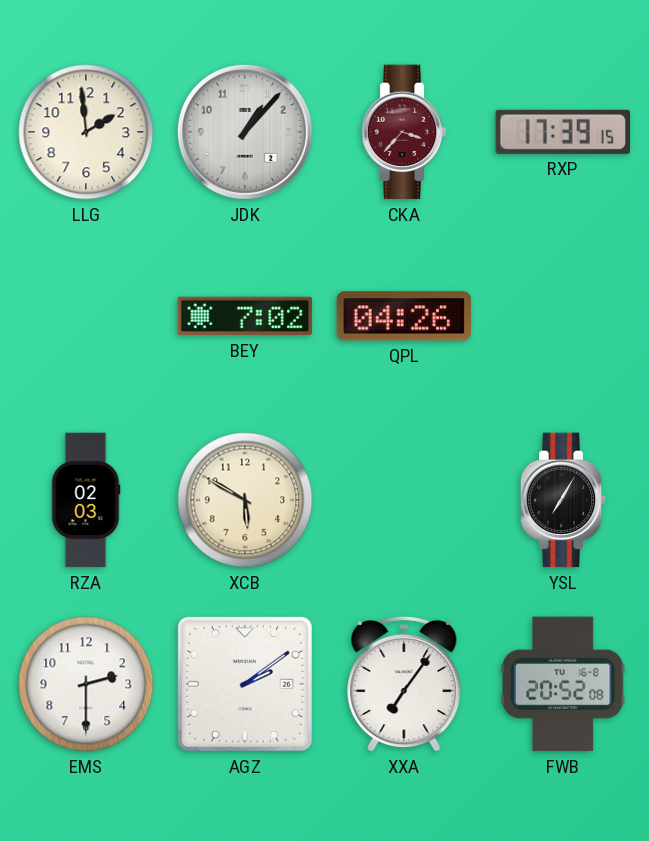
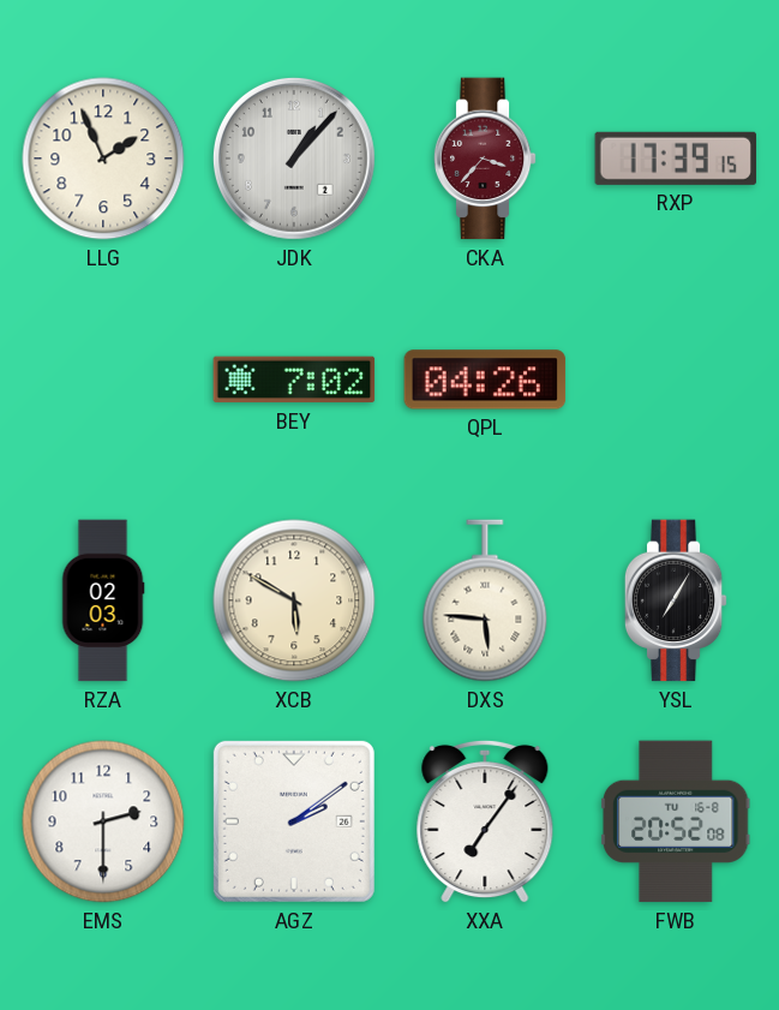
LLG: 1:59 -> 1:56 (103, 159)
DXS: none -> 5:46 (485, 600)
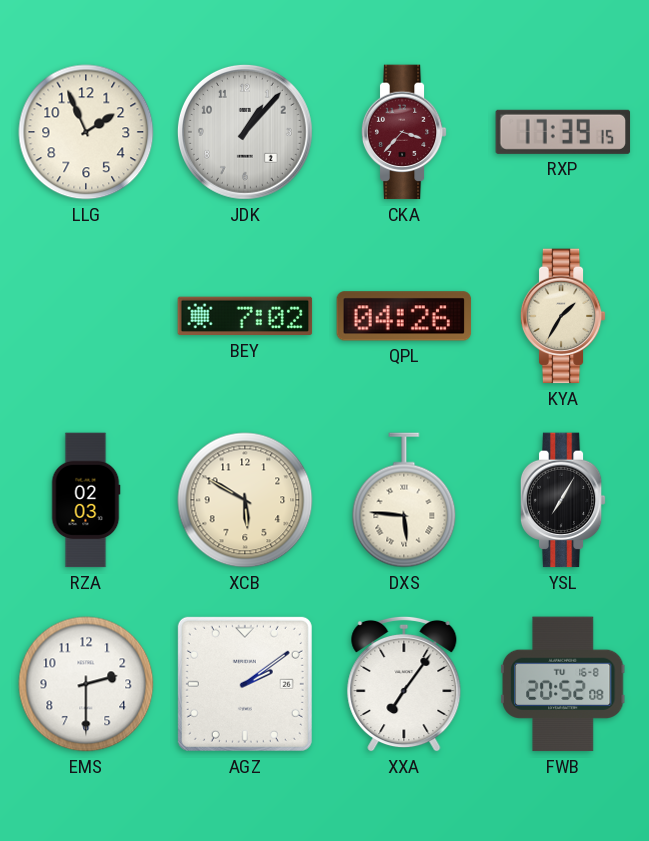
KYA: none -> 1:35 (563, 316)
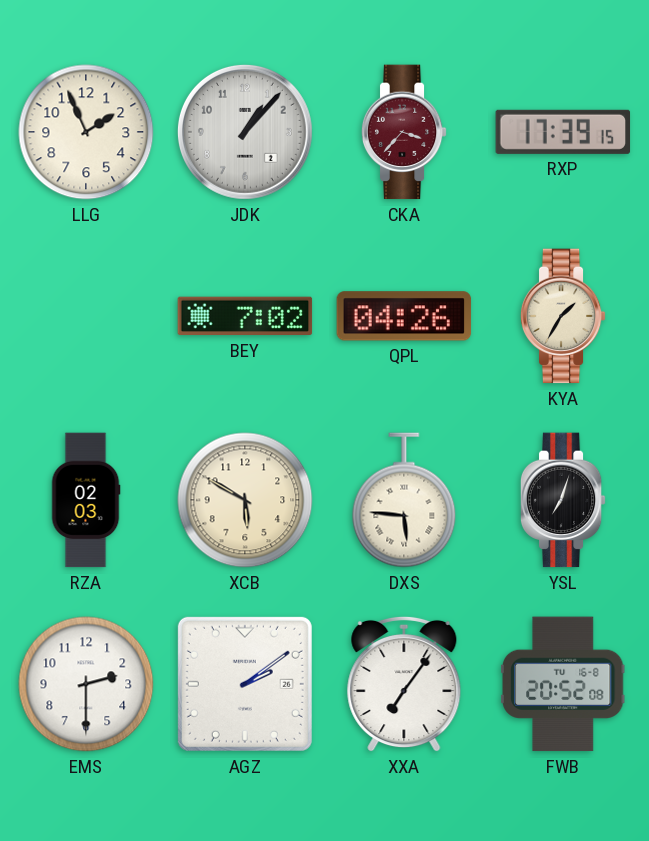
YSL: 7:05 -> 7:03 (563, 500)
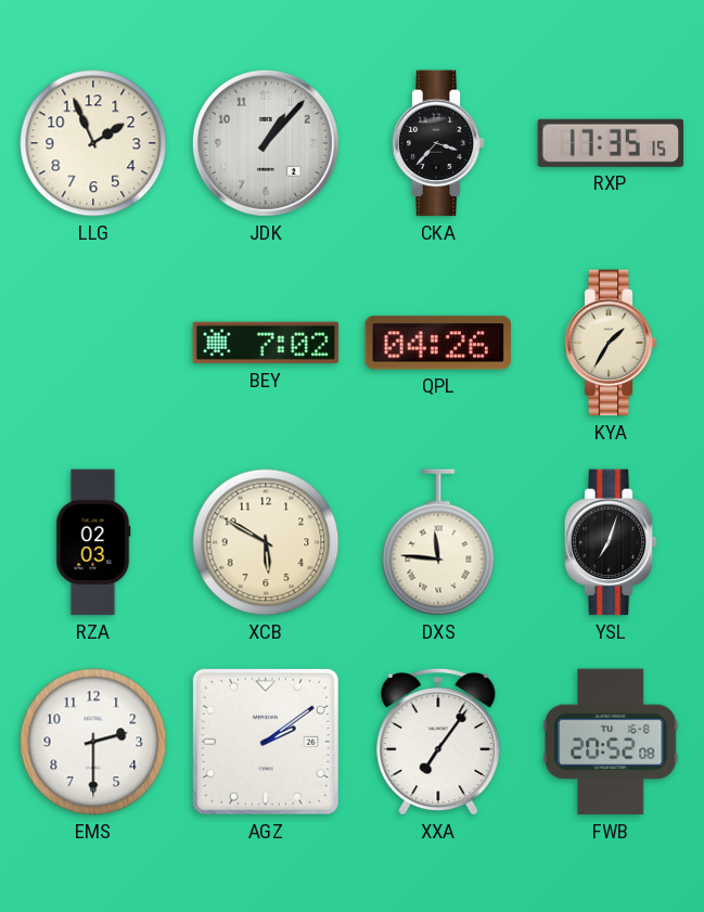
CKA dial: burgundy -> black (438, 143)
RXP: 17:39 -> 17:35 (611, 143)
DXS: 5:46 -> 11:46 (438, 542)
